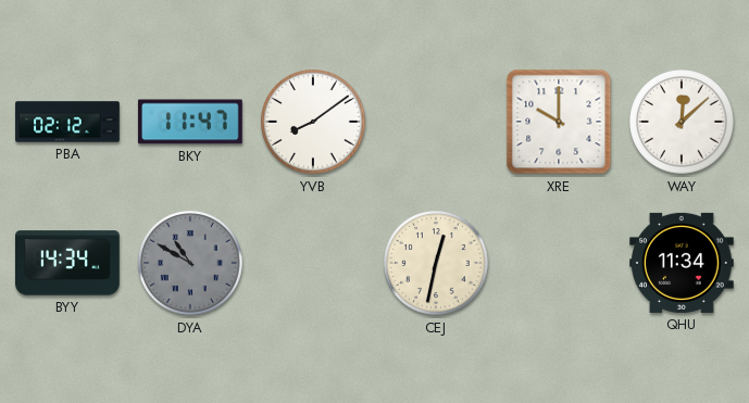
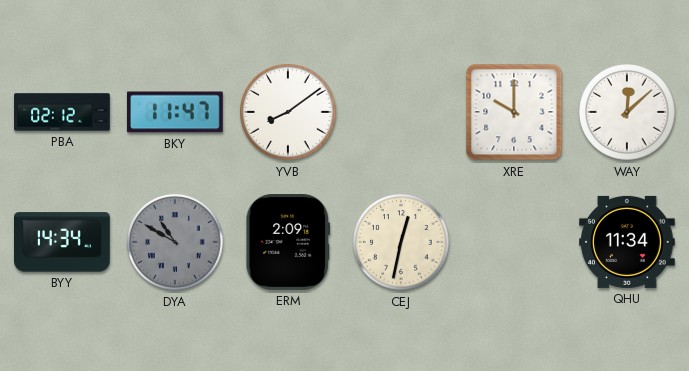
ERM: none -> 2:09 (288, 243)
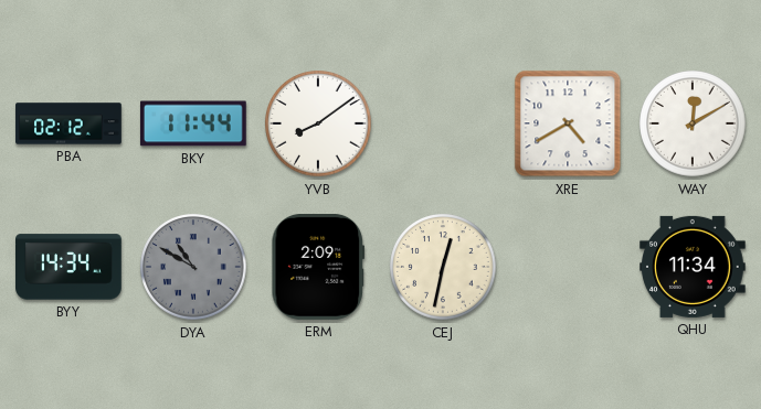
BKY: 11:47 -> 11:44 (193, 123)
XRE: 10:00 -> 4:40 (568, 123)
WAY: 12:08 -> 12:10 (693, 123)
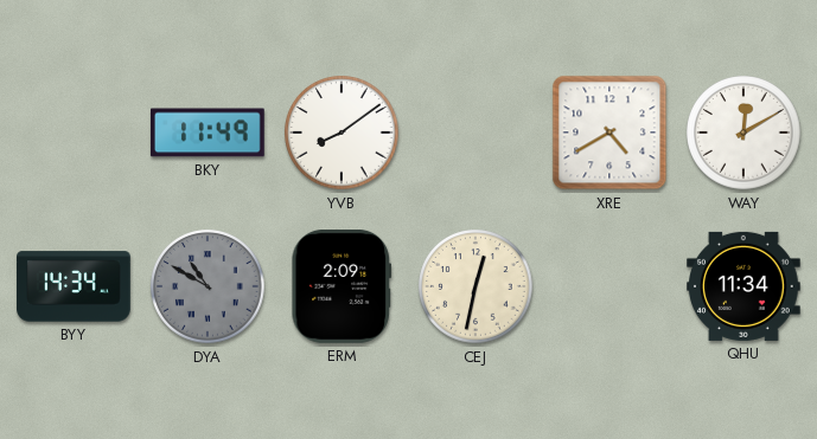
PBA: 02:12 -> none (68, 123)
BKY: 11:44 -> 11:49 (208, 133)
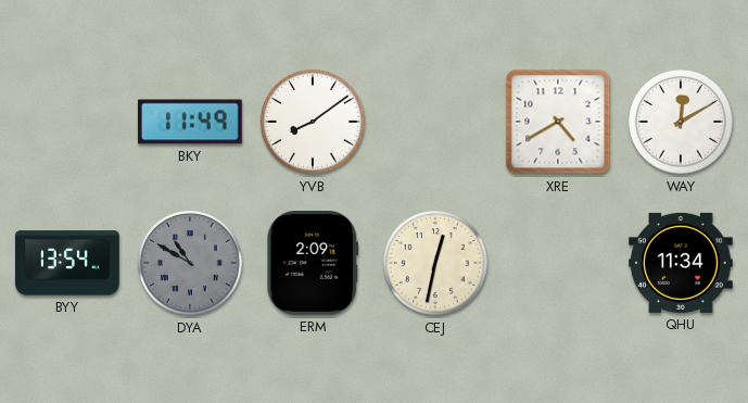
BYY: 14:34 -> 13:54 (68, 263)
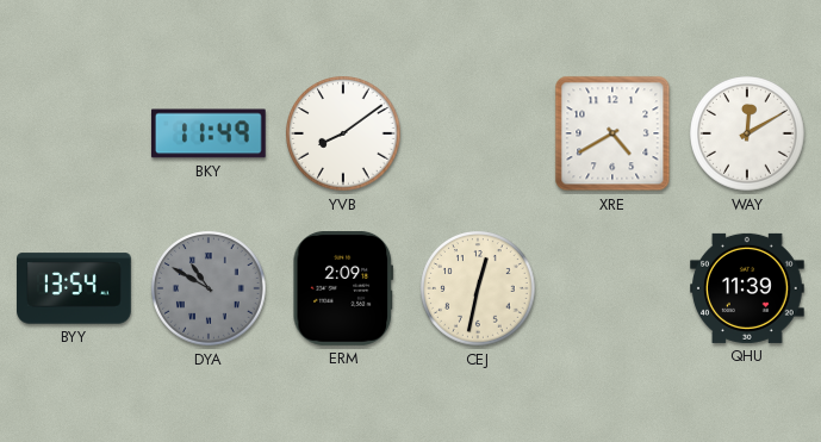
QHU: 11:34 -> 11:39 (748, 288)
